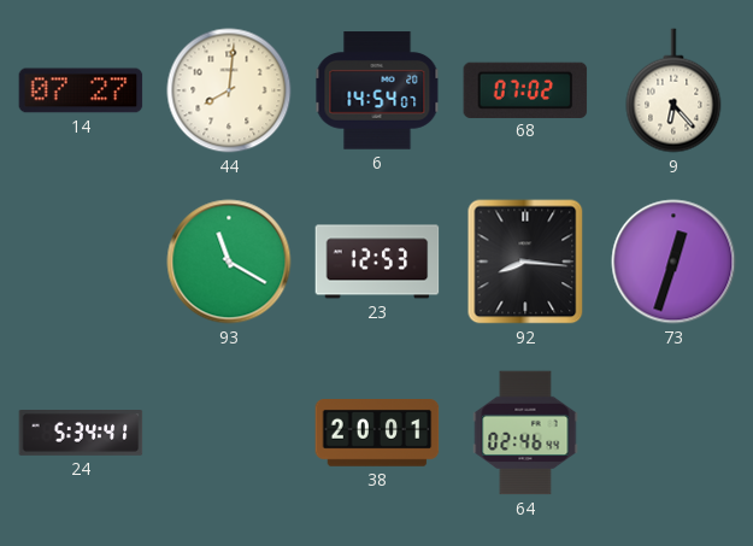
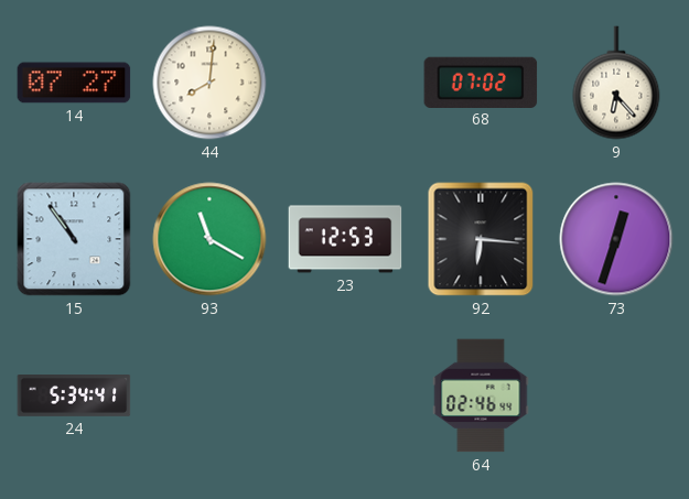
6: 14:54 -> none (377, 90)
15: none -> 10:54 (74, 239)
92: 8:16 -> 6:16 (481, 239)
38: 20:01 -> none (377, 434)
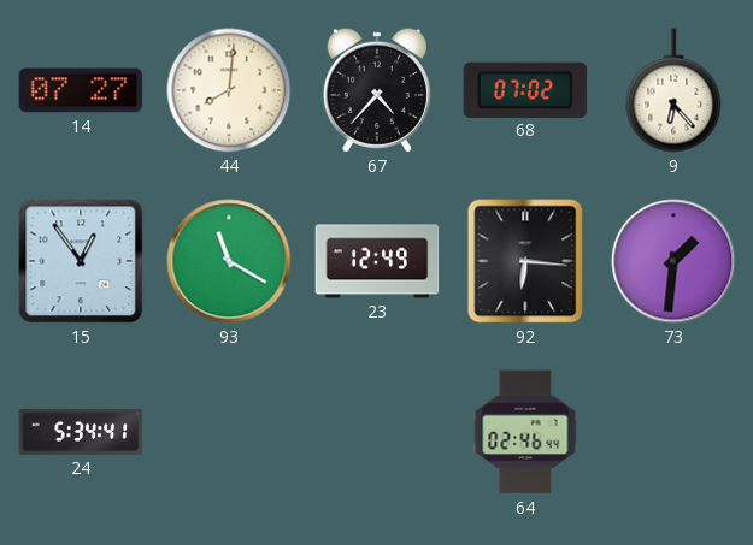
67: none -> 4:37 (377, 90)
15: 10:54 -> 12:54 (81, 261)
23: 12:53 -> 12:49 (377, 261)
73: 12:33 -> 1:31 (673, 261)
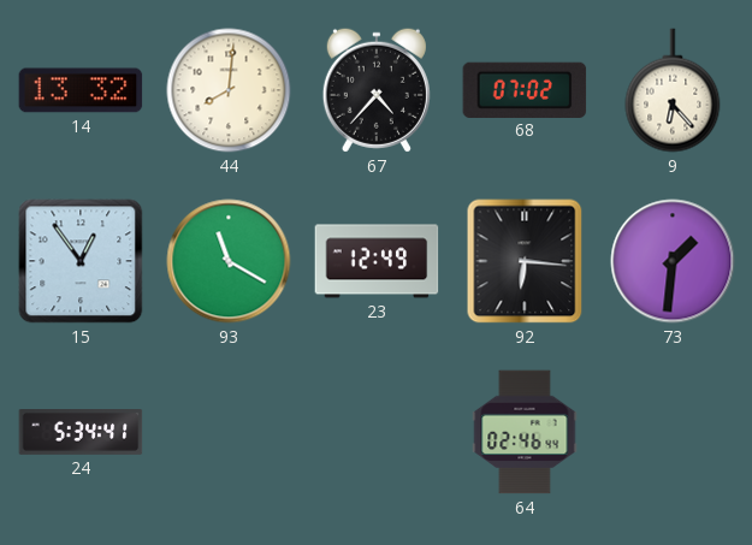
14: 07:27 -> 13:32 (81, 90)
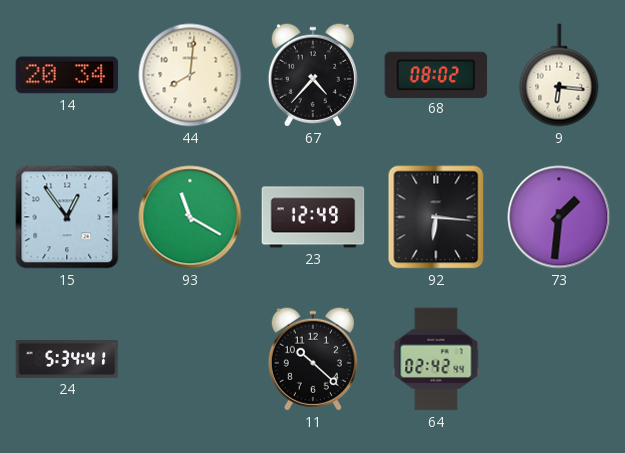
14: 13:32 -> 20:34 (67, 75)
68: 07:02 -> 08:02 (436, 74)
9: 6:23 -> 6:16 (559, 75)
11: none -> 10:22 (313, 359)
64: 02:46 -> 02:42 (436, 359)
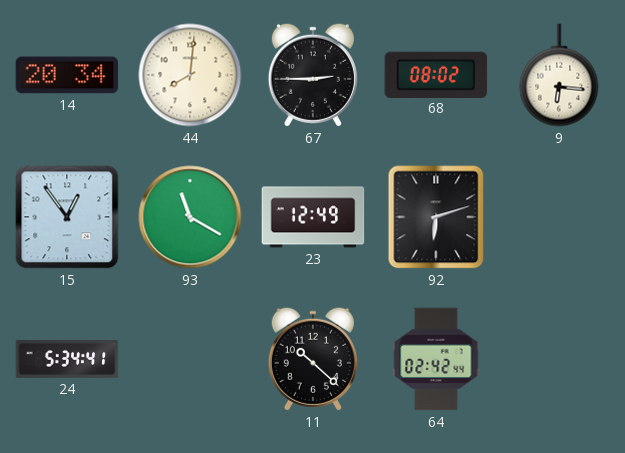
67: 4:37 -> 2:45 (313, 75)
92: 6:16 -> 6:12 (436, 217)
73: 1:31 -> none (559, 217)
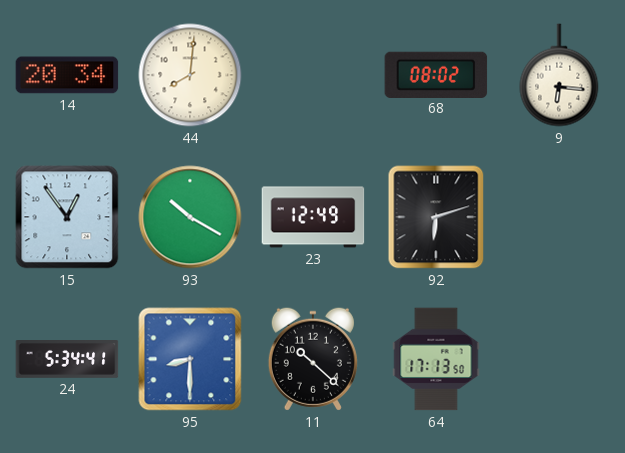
67: 2:45 -> none (313, 75)
93: 11:20 -> 10:20 (190, 217)
95: none -> 8:30 (190, 359)
64: 02:42 -> 17:13 (436, 359)
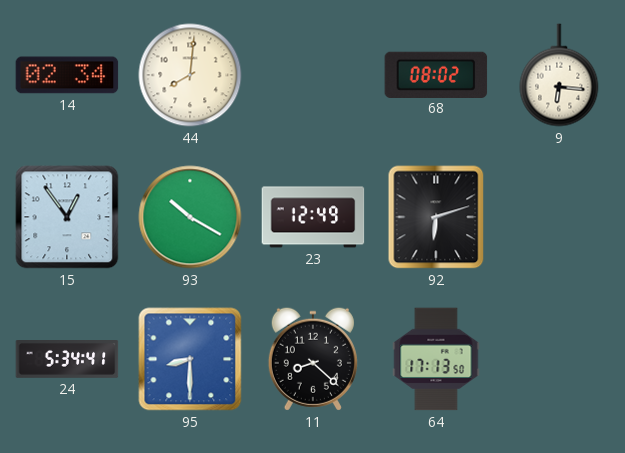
14: 20:34 -> 02:34 (67, 75)
11: 10:22 -> 8:22 (313, 359)
